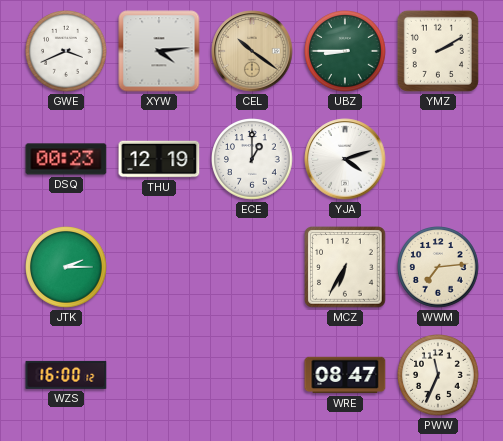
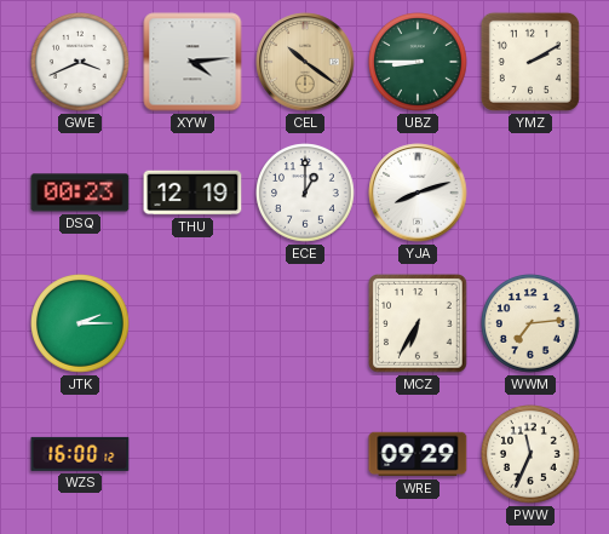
YJA: 4:12 -> 8:12 (418, 193)
WRE: 08:47 -> 09:29 (418, 454)
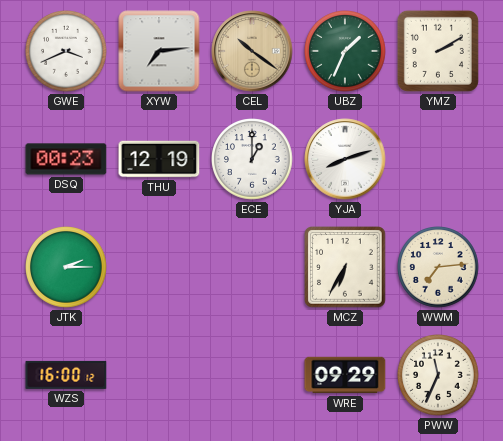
XYW: 4:14 -> 7:14 (159, 51)
UBZ: 8:45 -> 1:34 (345, 51)
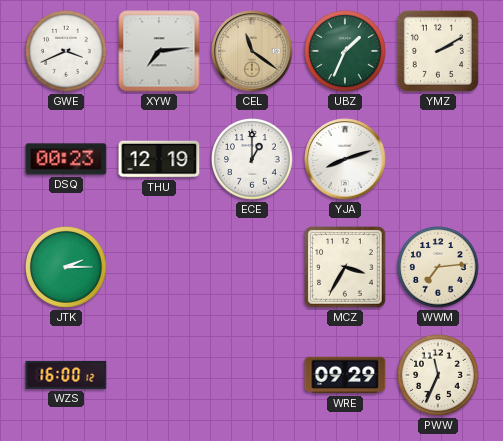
CEL: 10:21 -> 11:21 (252, 51)
MCZ: 6:35 -> 3:35 (345, 267)
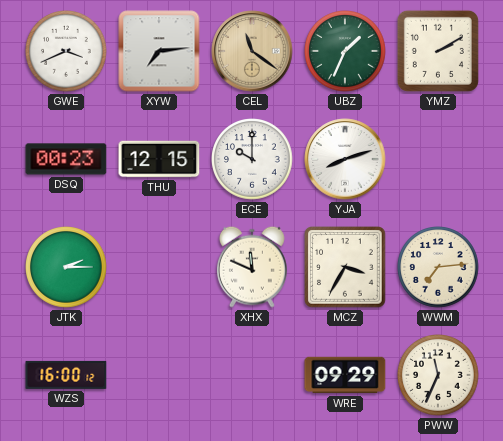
THU: 12:19 -> 12:15 (159, 159)
ECE: 1:00 -> 10:00 (252, 159)
XHX: none -> 11:49 (252, 267)
